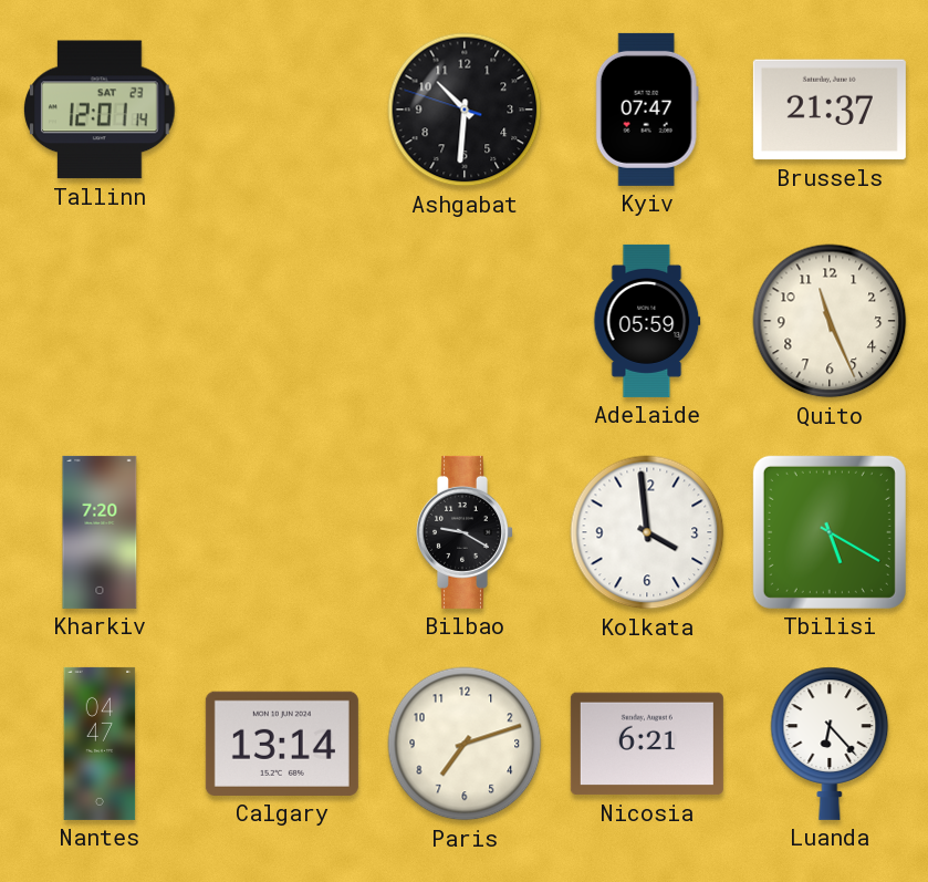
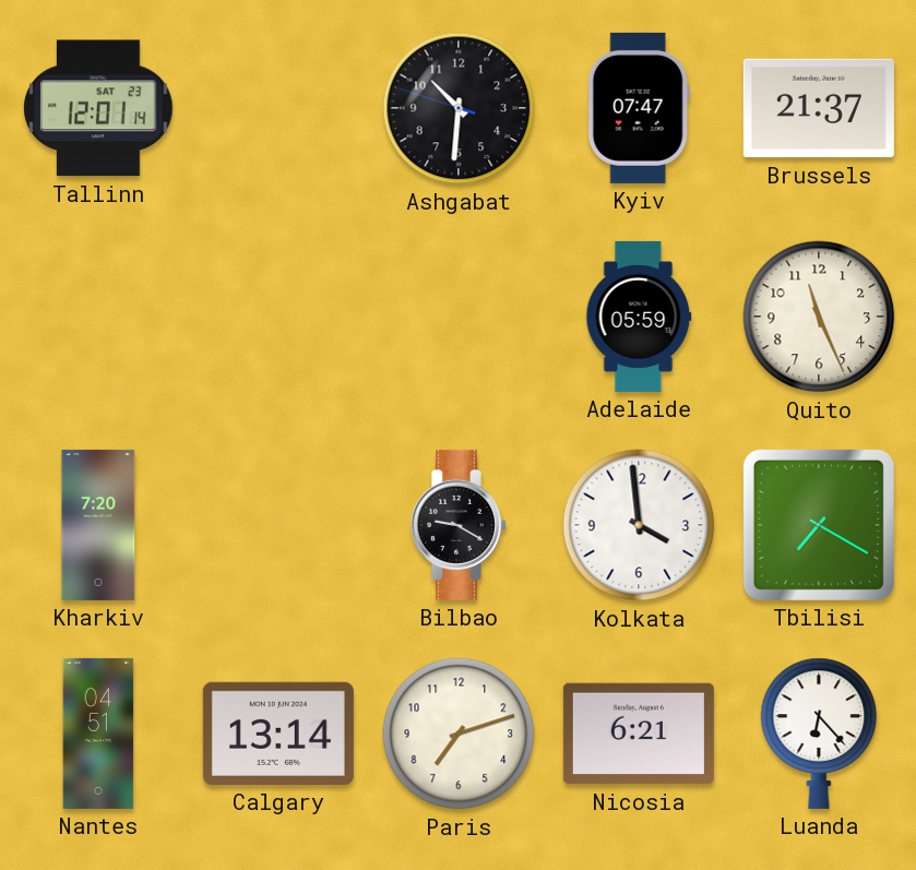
Tbilisi: 5:20 -> 7:20 (819, 525)
Nantes: 04:47 -> 04:51 (98, 734)
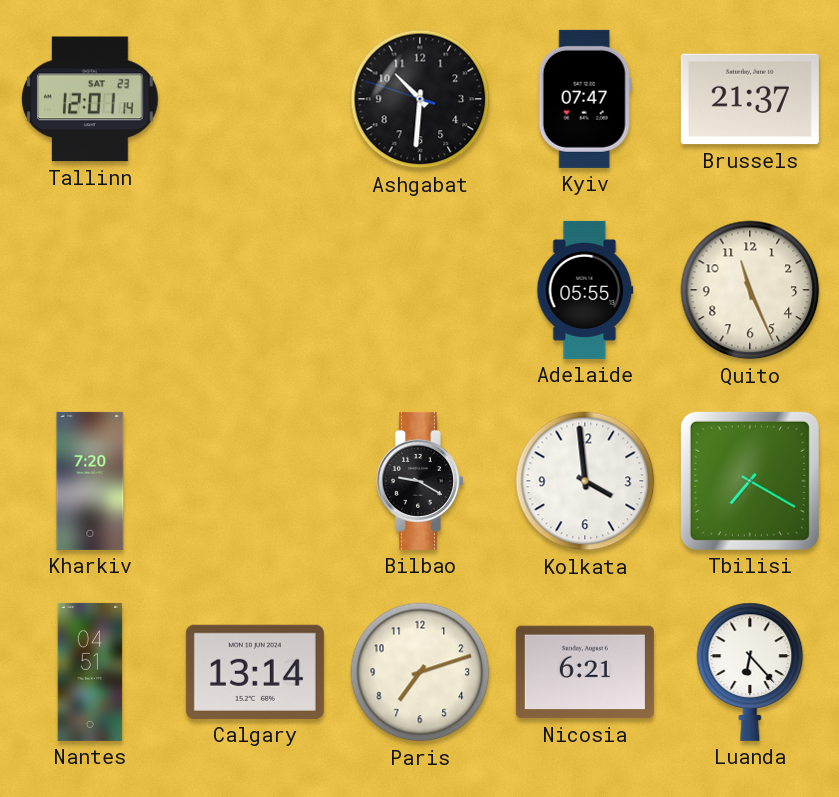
Adelaide: 05:59 -> 05:55 (585, 290)
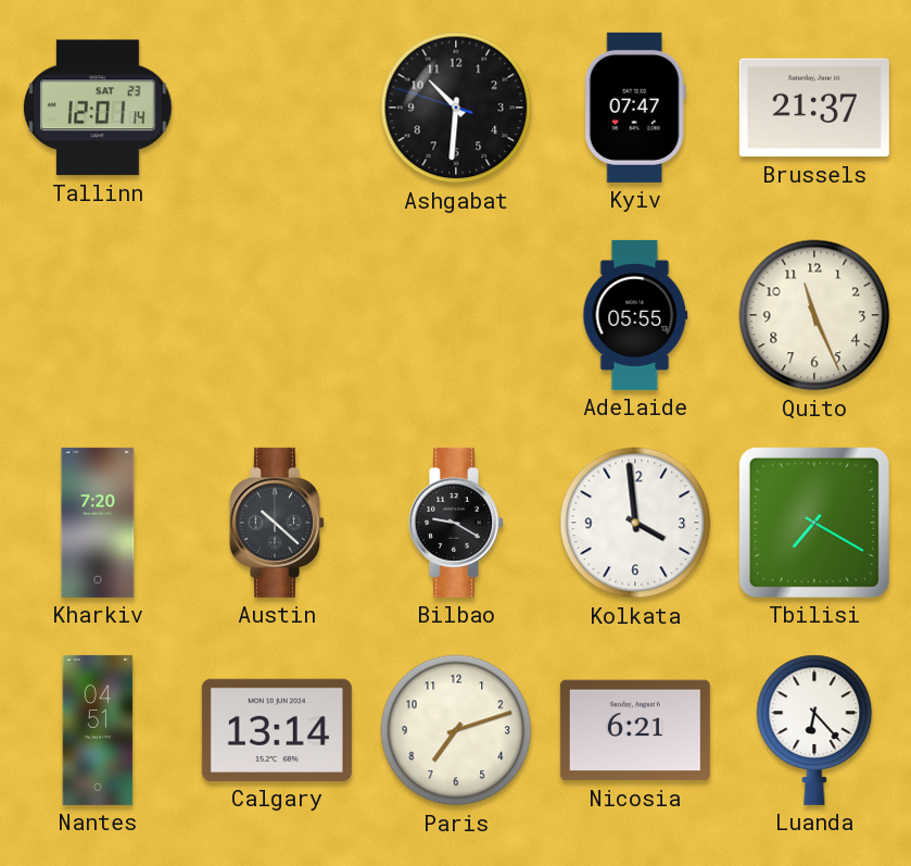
Austin: none -> 10:22 (277, 523)
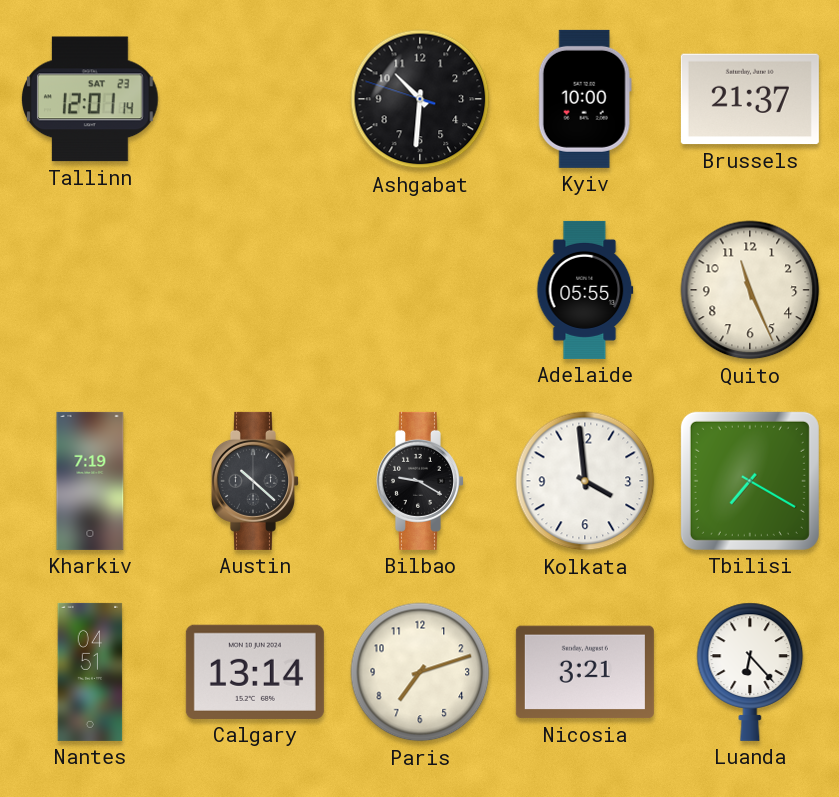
Kyiv: 07:47 -> 10:00 (585, 99)
Kharkiv: 7:20 -> 7:19 (90, 481)
Nicosia: 6:21 -> 3:21 (585, 672)
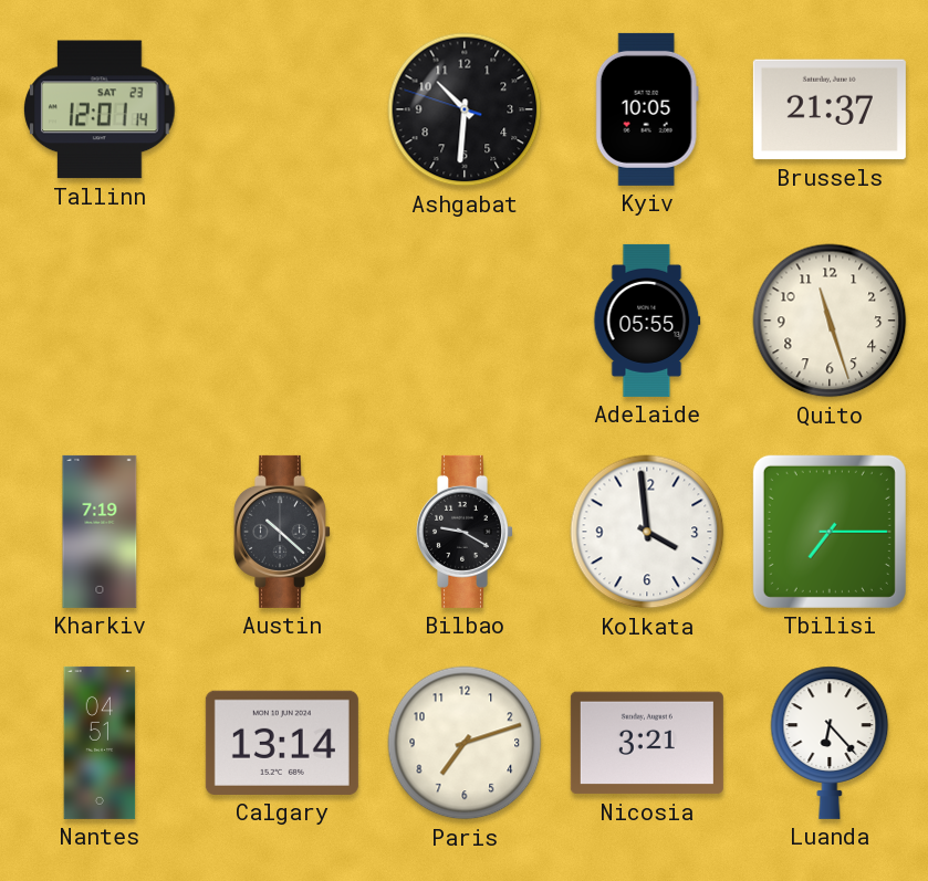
Kyiv: 10:00 -> 10:05 (647, 109)
Quito: 11:26 -> 11:27 (830, 321)
Tbilisi: 7:20 -> 7:15 (830, 532)
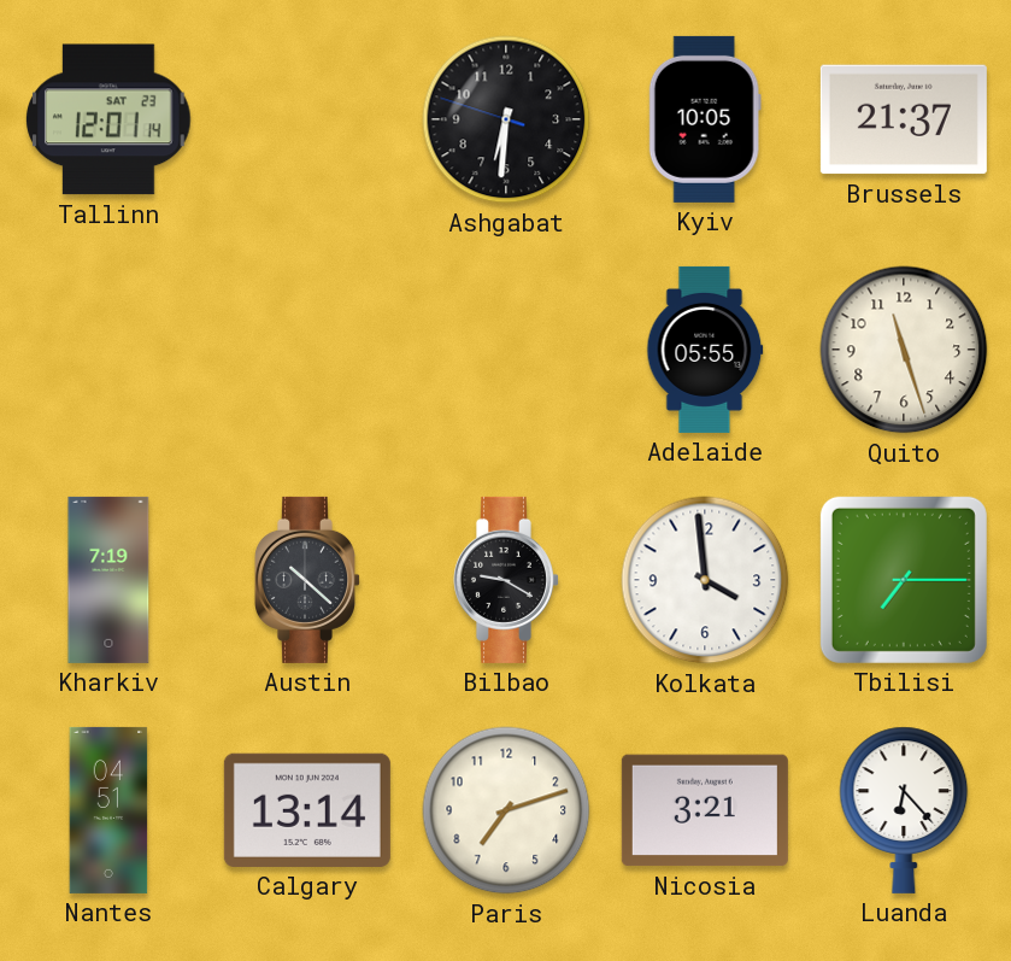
Ashgabat: 10:30 -> 6:30 (506, 119)
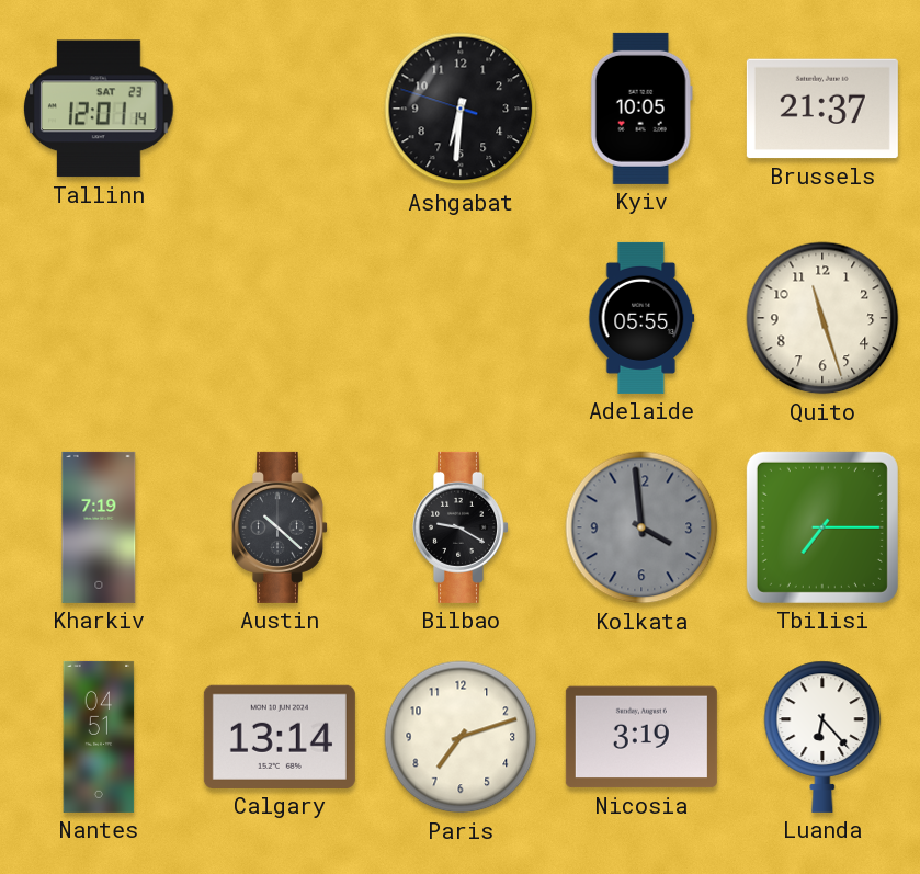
Kolkata dial: white -> grey (641, 527)
Nicosia: 3:21 -> 3:19 (641, 737)
